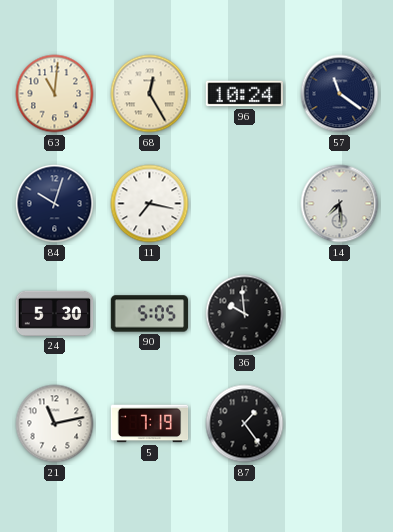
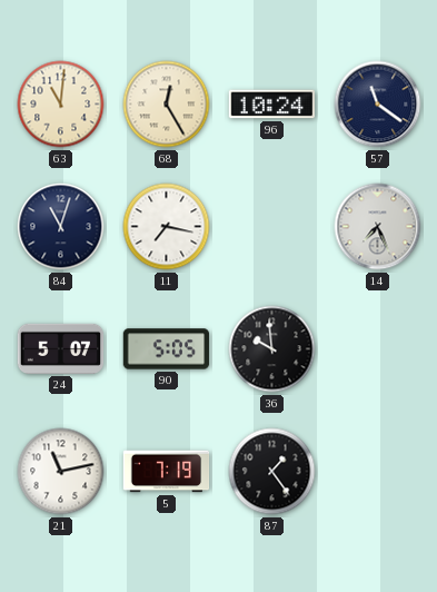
84: 10:03 -> 11:03 (61, 227)
14: 7:29 -> 7:26 (378, 227)
24: 5:30 -> 5:07 (61, 348)
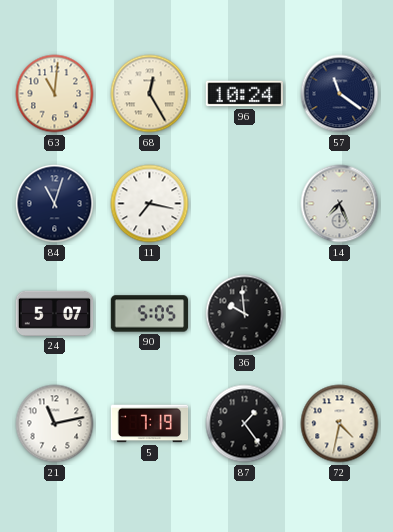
72: none -> 4:32 (340, 424)
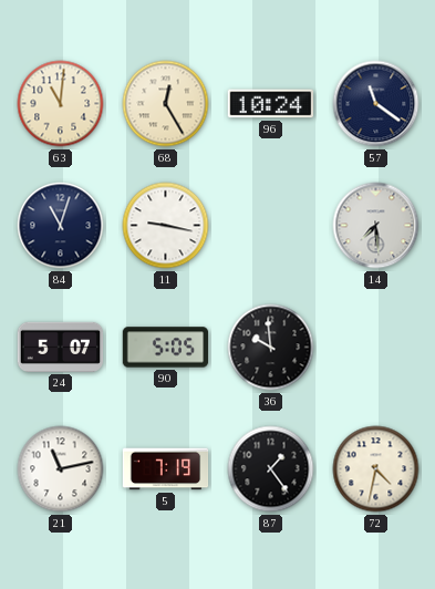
11: 7:17 -> 9:17 (166, 226)
14: 7:26 -> 7:29 (376, 226)
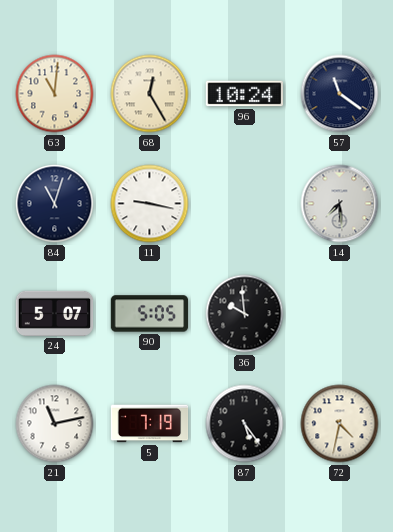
87: 1:24 -> 5:24 (245, 424)
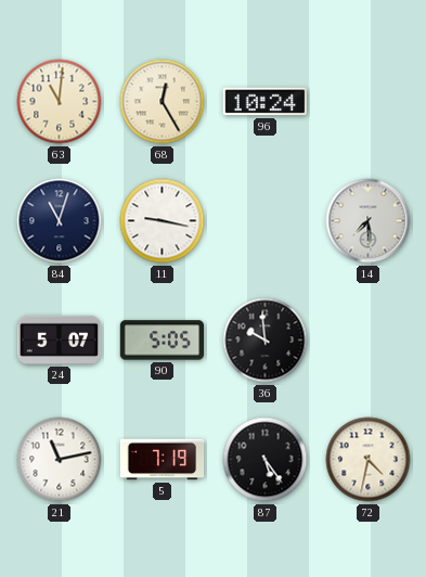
57: 11:21 -> none (340, 94)
